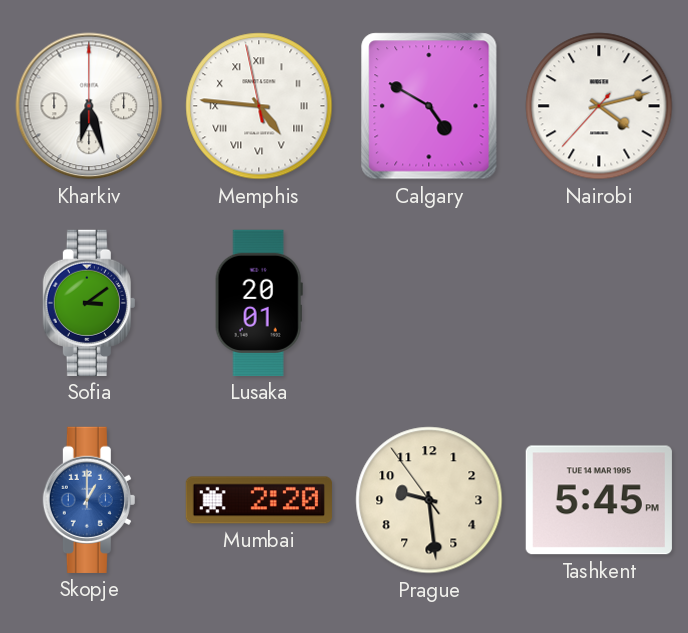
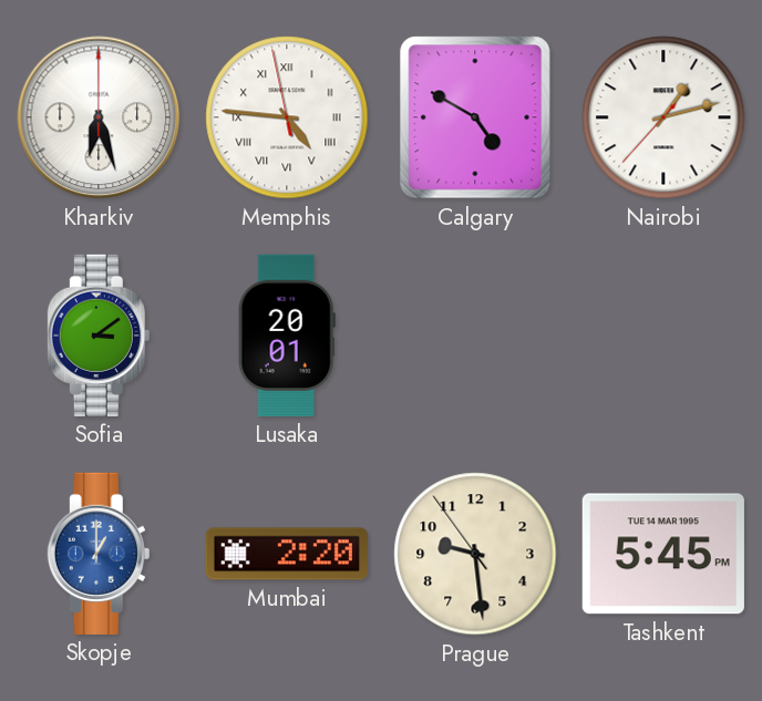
Nairobi: 4:12 -> 1:12 (663, 117)
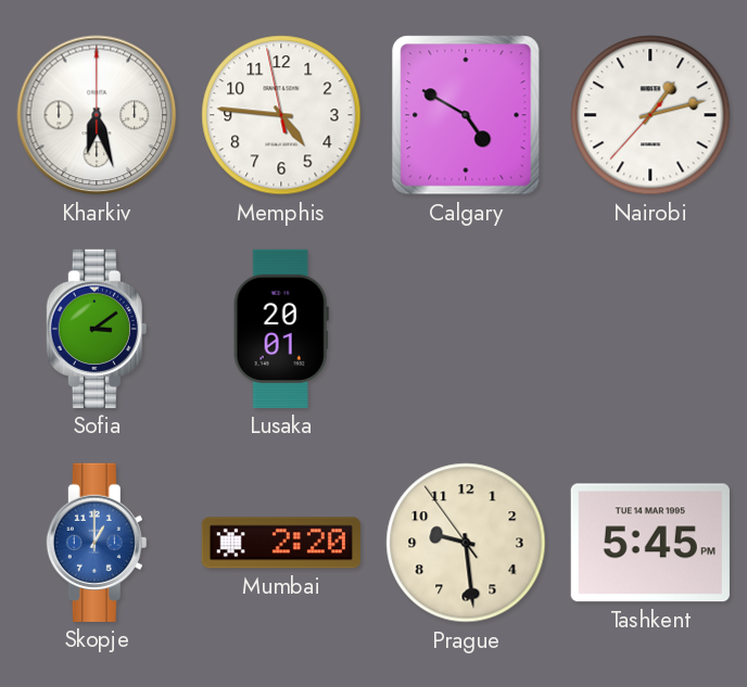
Memphis numerals: Roman -> Arabic (281, 115)
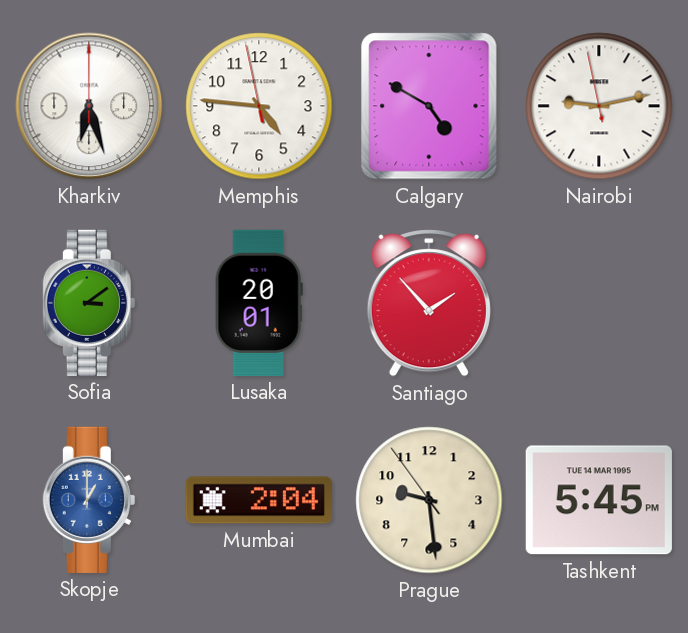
Nairobi: 1:12 -> 9:12 (599, 106)
Santiago: none -> 1:53 (429, 303)
Mumbai: 2:20 -> 2:04 (259, 500)
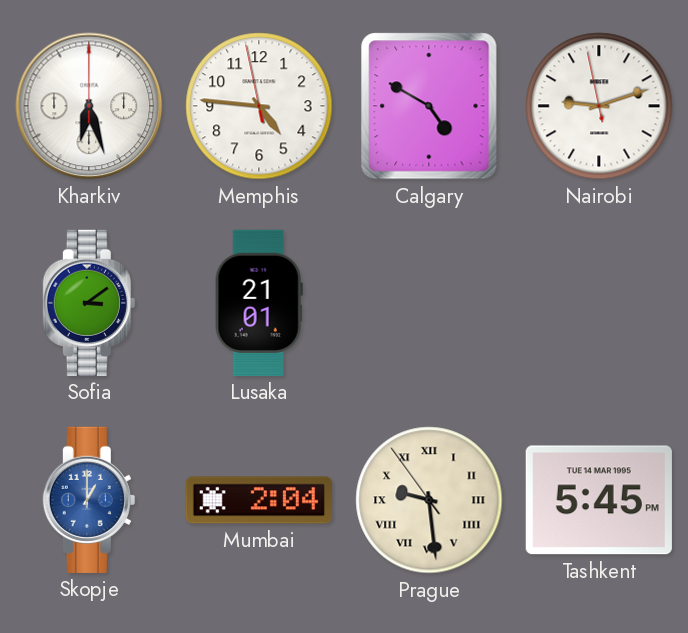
Nairobi: 9:12 -> 9:11 (599, 106)
Lusaka: 20:01 -> 21:01 (259, 303)
Santiago: 1:53 -> none (429, 303)
Prague numerals: Arabic -> Roman (429, 500)
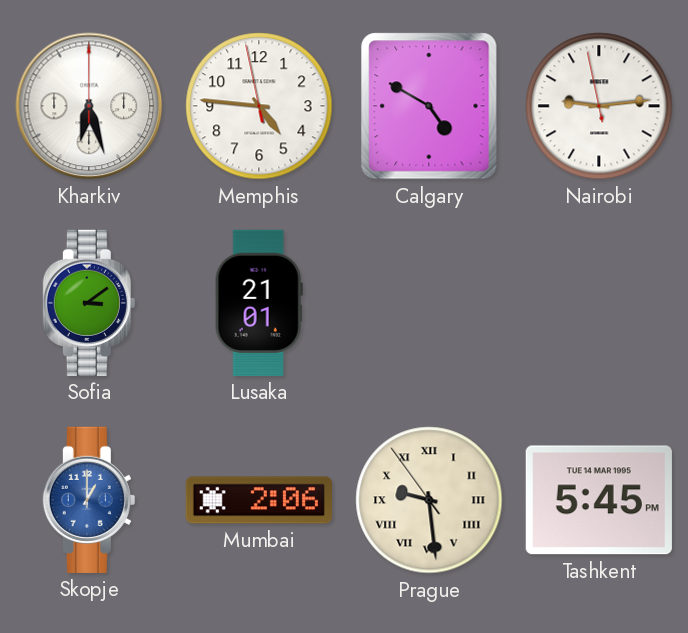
Nairobi: 9:11 -> 9:13 (599, 106)
Mumbai: 2:04 -> 2:06 (259, 500)
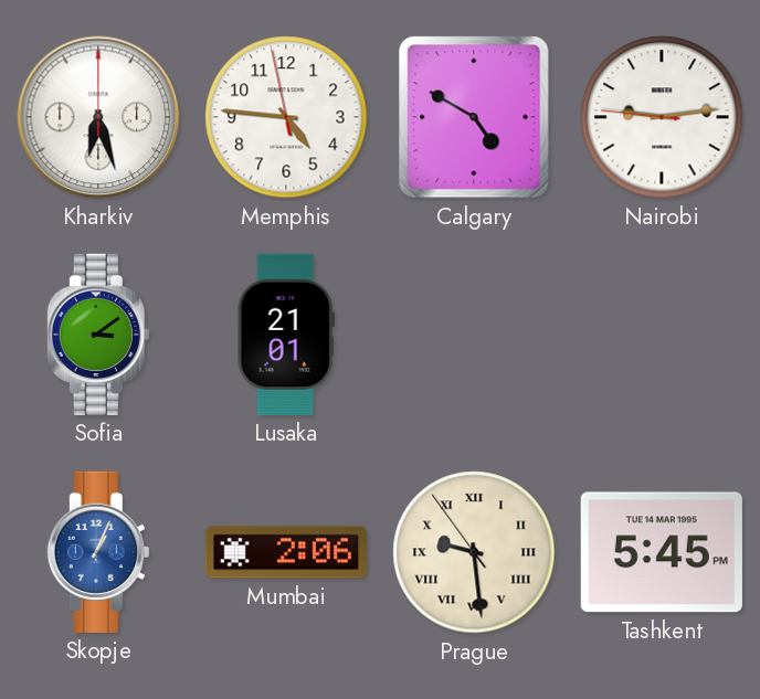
Nairobi: 9:13:58 -> 9:13:46 (662, 117)
Skopje: 1:00 -> 1:04 (98, 552)
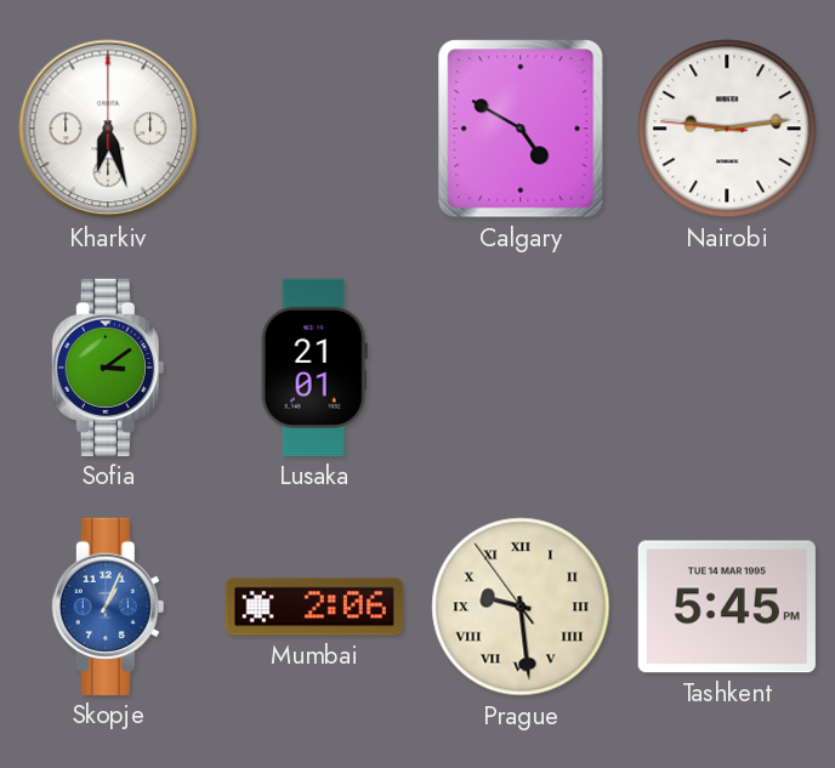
Memphis: 4:45 -> none (286, 117)
